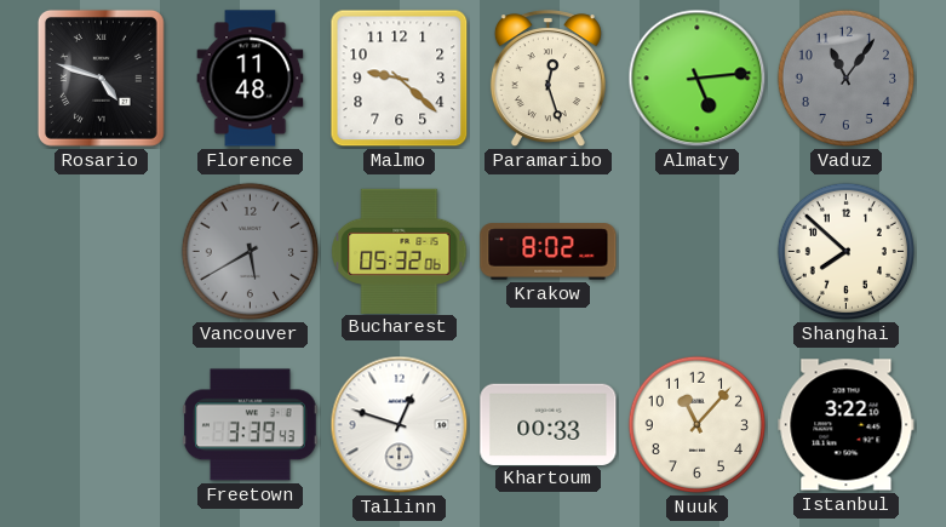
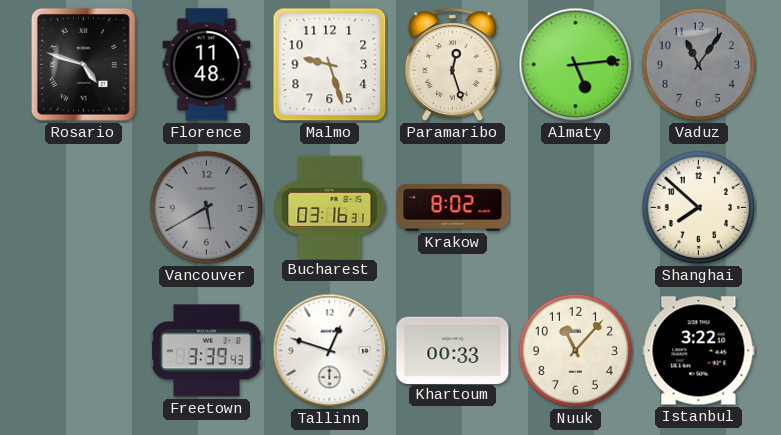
Malmo: 9:22 -> 9:27 (330, 65)
Bucharest: 05:32 -> 03:16 (330, 207)
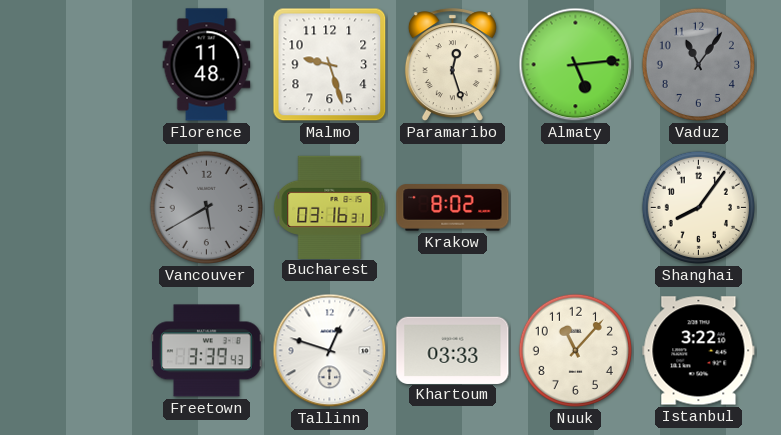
Rosario: 4:48 -> none (83, 64)
Shanghai: 7:52 -> 8:06 (698, 207)
Khartoum: 00:33 -> 03:33 (453, 350)
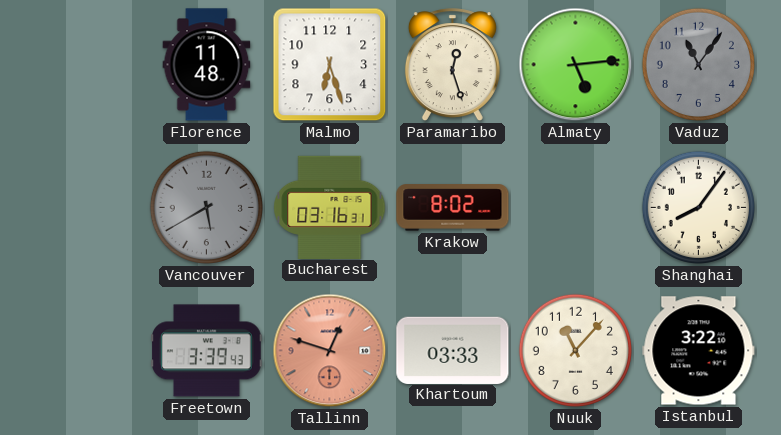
Malmo: 9:27 -> 6:27 (330, 65)
Tallinn dial: white -> salmon (330, 351)
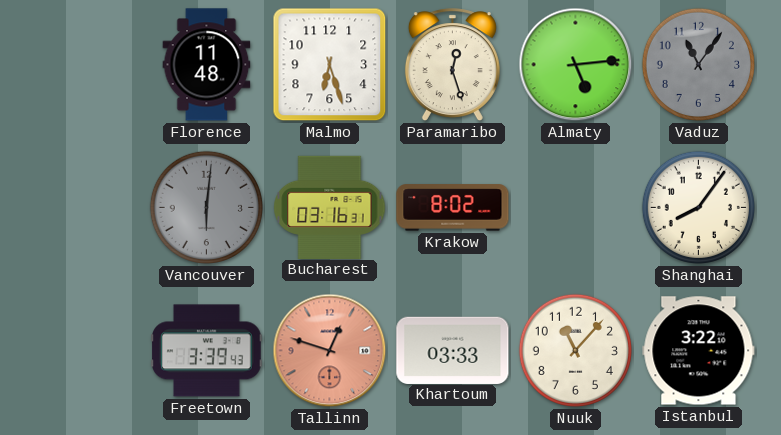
Vancouver: 5:40 -> 6:01 (206, 207)
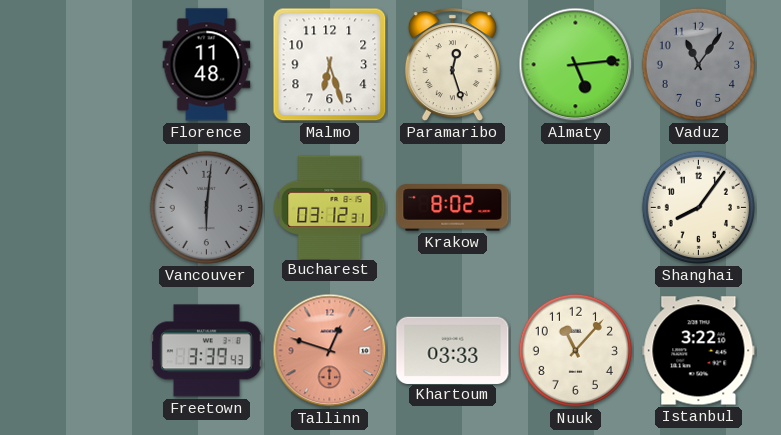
Bucharest: 03:16 -> 03:12 (330, 207)
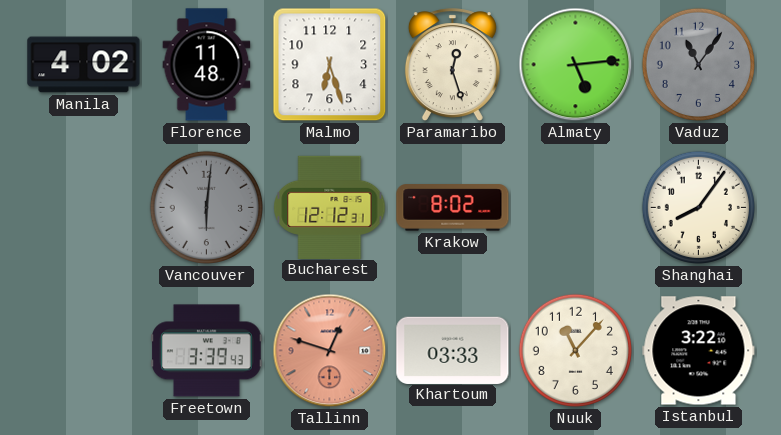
Manila: none -> 4:02 (84, 65)
Bucharest: 03:12 -> 12:12 (330, 207)
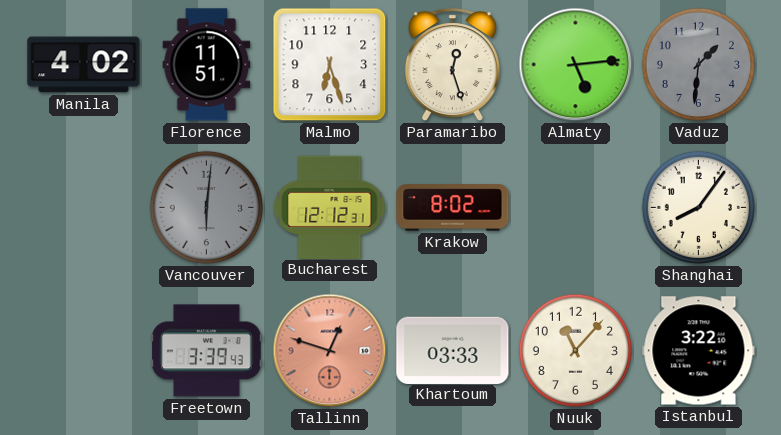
Florence: 11:48 -> 11:51 (207, 65)
Vaduz: 11:06 -> 1:31 (698, 64)
